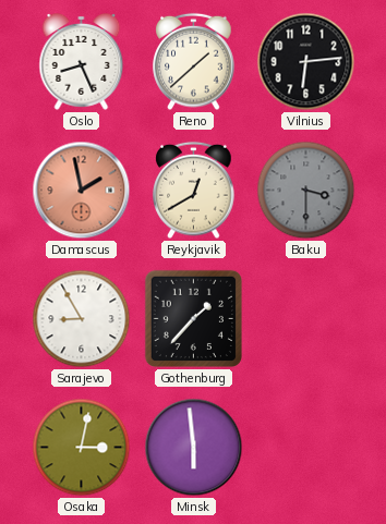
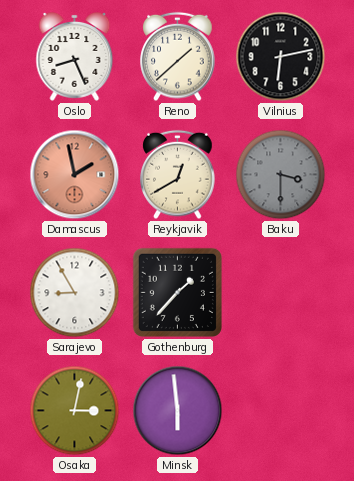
Vilnius: 6:14 -> 6:13 (281, 57)
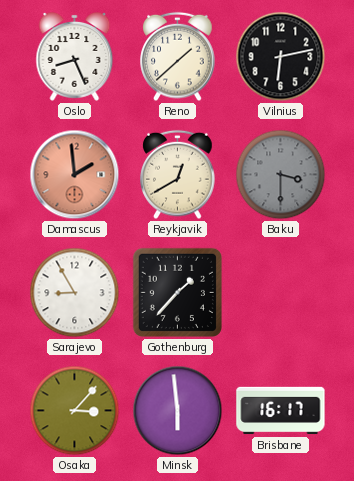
Damascus: 1:58 -> 1:59 (75, 175)
Osaka: 3:02 -> 3:07 (75, 411)
Brisbane: none -> 16:17 (281, 411)
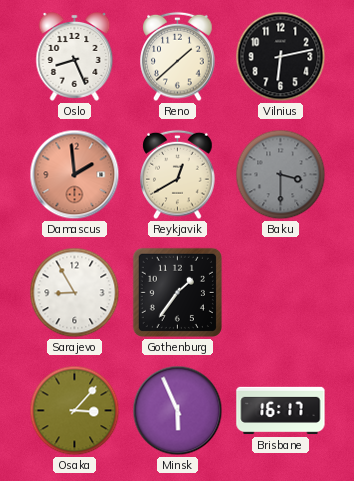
Gothenburg: 1:37 -> 1:36 (177, 292)
Minsk: 5:59 -> 5:56 (178, 411)
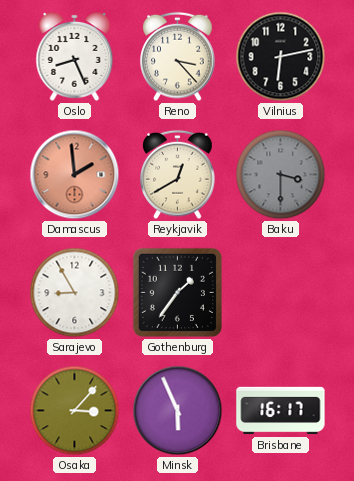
Reno: 1:38 -> 3:23 (178, 57)
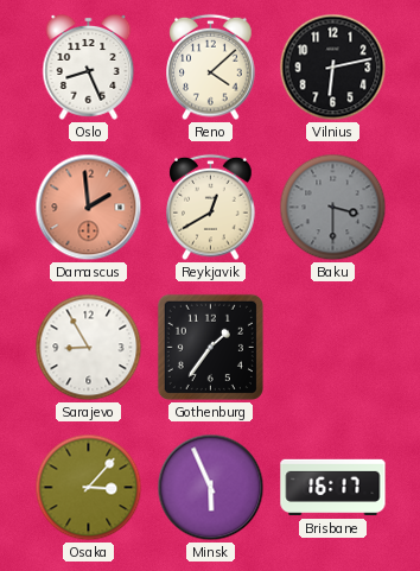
Reno: 3:23 -> 4:08 (211, 68)
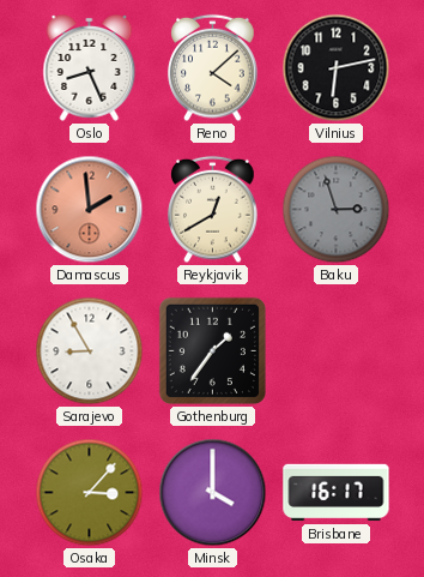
Baku: 3:30 -> 2:57 (337, 210)
Minsk: 5:56 -> 4:00 (213, 493)
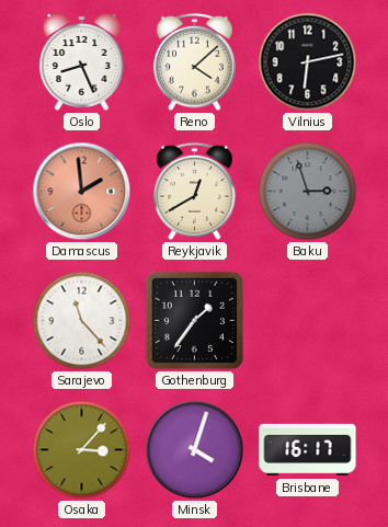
Sarajevo: 8:55 -> 11:23 (82, 321)
Minsk: 4:00 -> 4:03 (195, 450)
